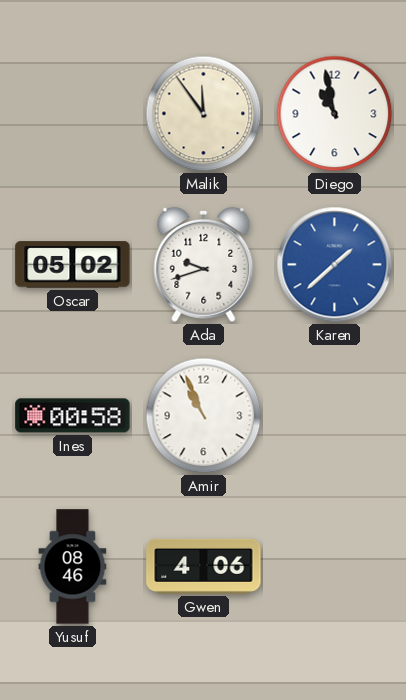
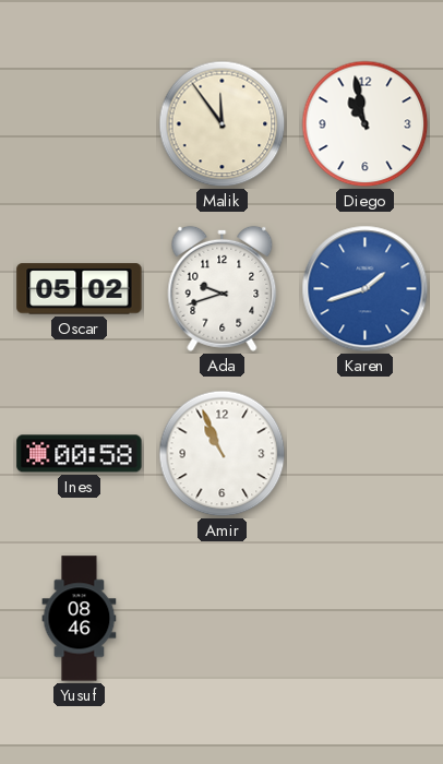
Karen: 1:38 -> 1:42 (366, 289)
Gwen: 4:06 -> none (204, 566)
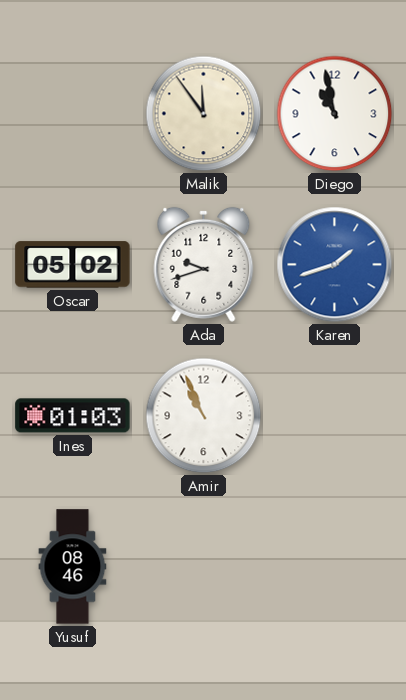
Ines: 00:58 -> 01:03 (73, 416)
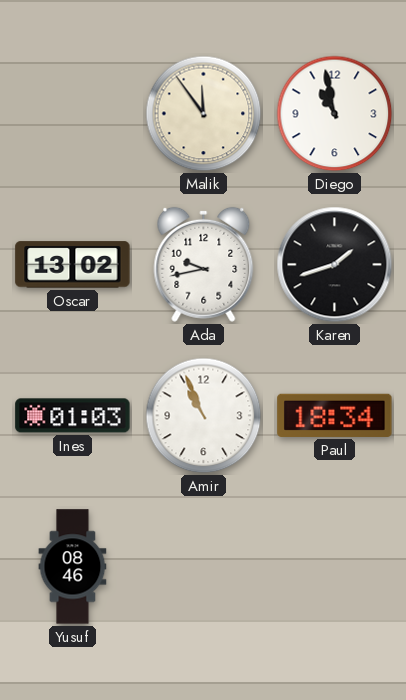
Oscar: 05:02 -> 13:02 (73, 265)
Ada: 9:42 -> 9:43 (204, 264)
Karen dial: blue -> black (335, 265)
Paul: none -> 18:34 (335, 415)
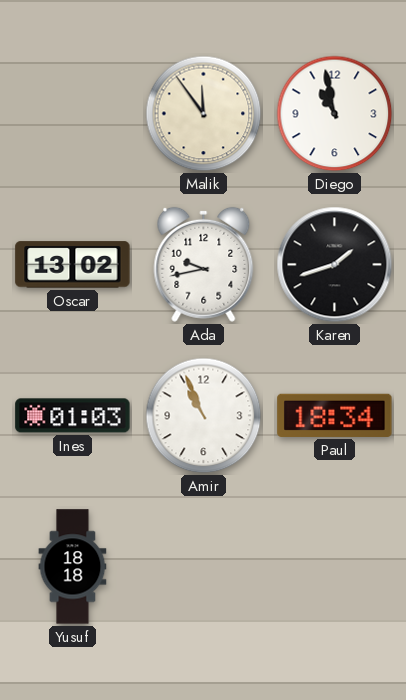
Yusuf: 08:46 -> 18:18 (73, 567)
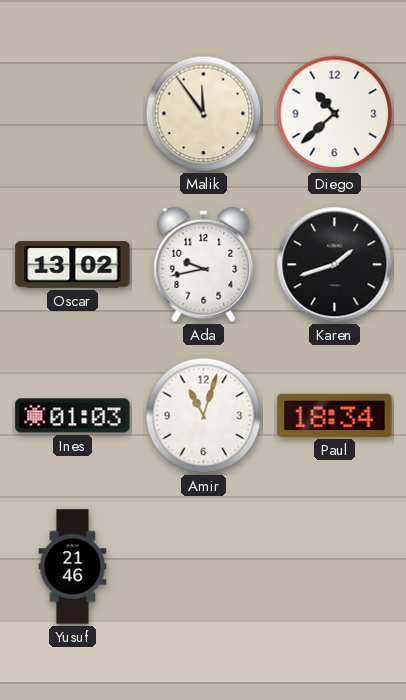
Diego: 10:58 -> 10:38 (335, 114)
Amir: 10:56 -> 11:03 (204, 416)
Yusuf: 18:18 -> 21:46 (73, 567)
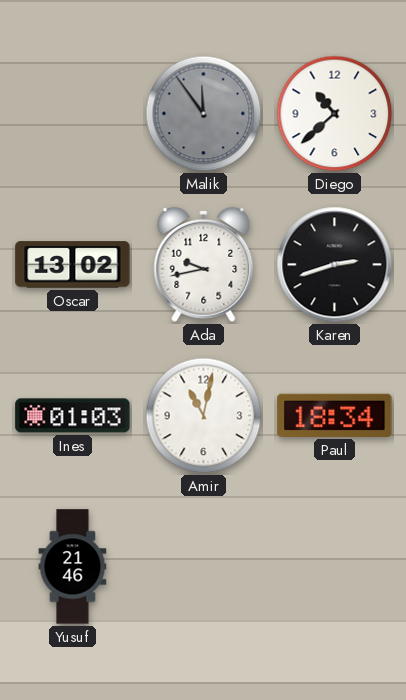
Malik dial: cream -> grey (204, 114)
Karen: 1:42 -> 2:42 (335, 265)
Amir: 11:03 -> 11:02 (204, 416)
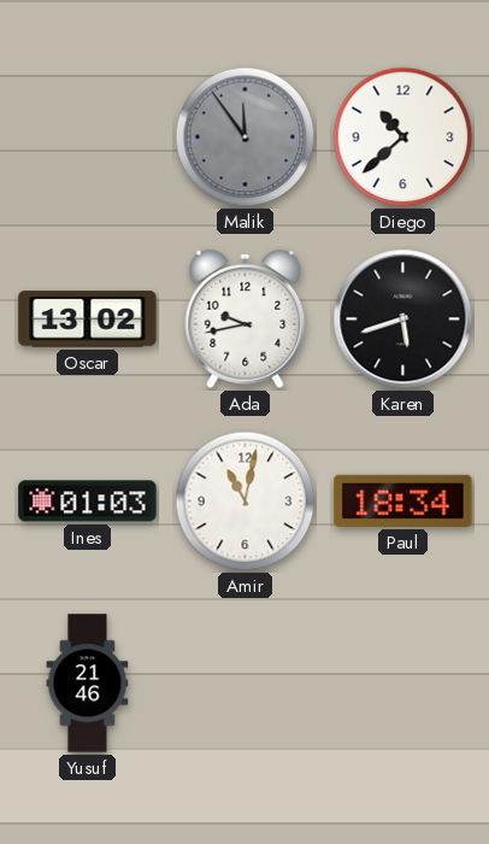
Karen: 2:42 -> 5:42 (403, 320)
